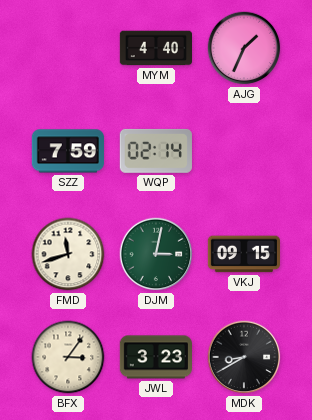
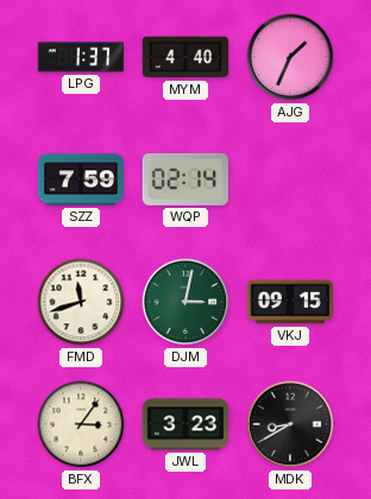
LPG: none -> 1:37 (80, 57)
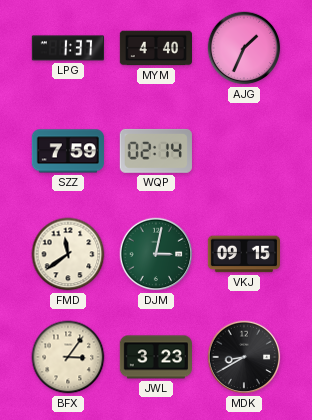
FMD: 11:42 -> 11:39 (68, 254)
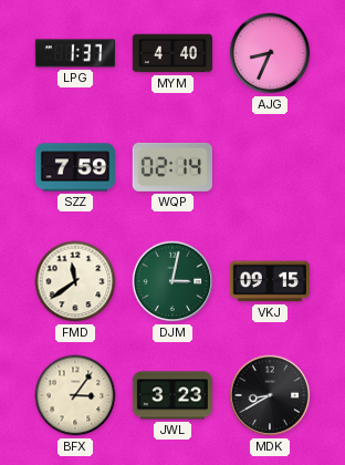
AJG: 1:34 -> 8:34 (270, 53)
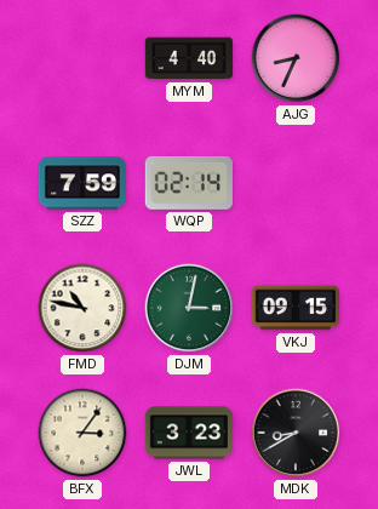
LPG: 1:37 -> none (74, 53)
FMD: 11:39 -> 10:47 (82, 308)
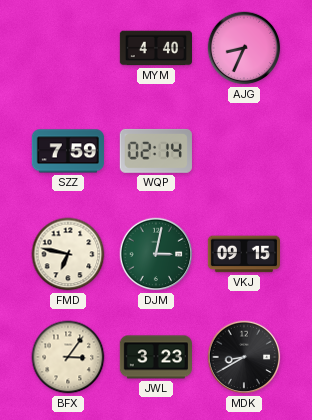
FMD: 10:47 -> 6:47 (68, 254)
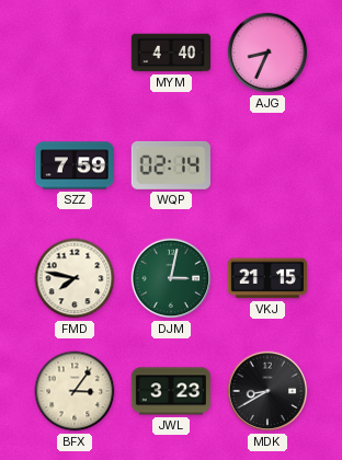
FMD: 6:47 -> 7:47 (75, 278)
VKJ: 09:15 -> 21:15 (266, 278)
